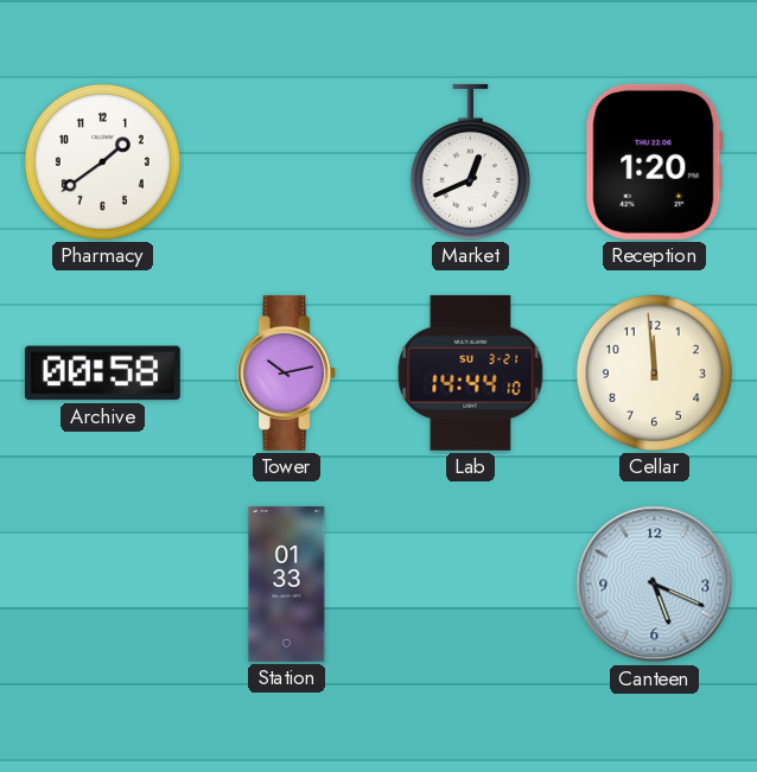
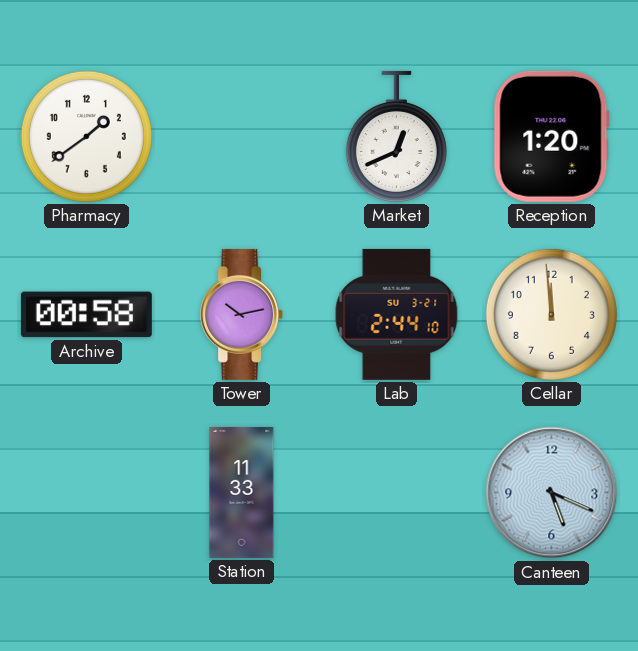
Lab: 14:44 -> 2:44 (397, 314)
Station: 01:33 -> 11:33 (242, 492)
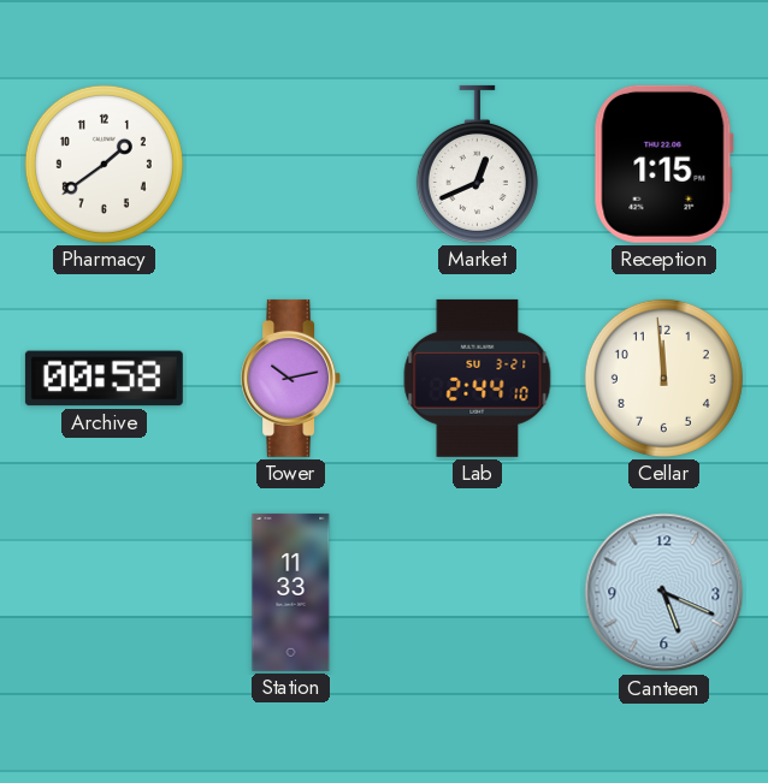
Reception: 1:20 -> 1:15 (663, 164)
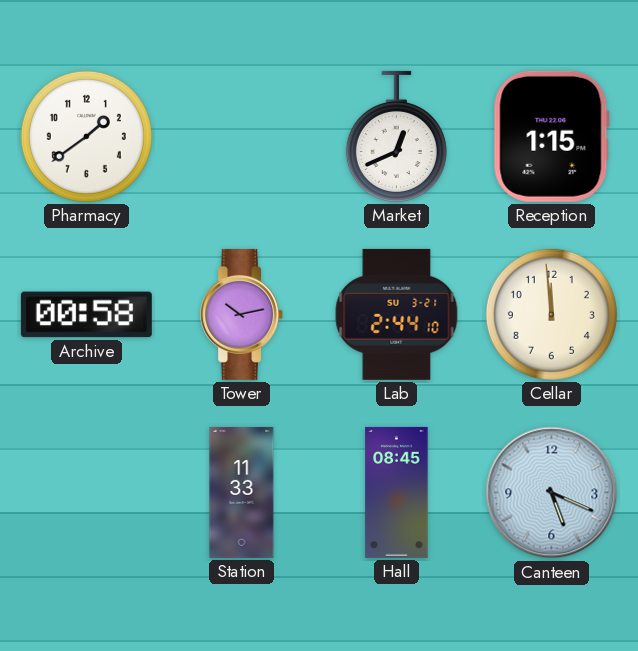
Hall: none -> 08:45 (397, 492)
